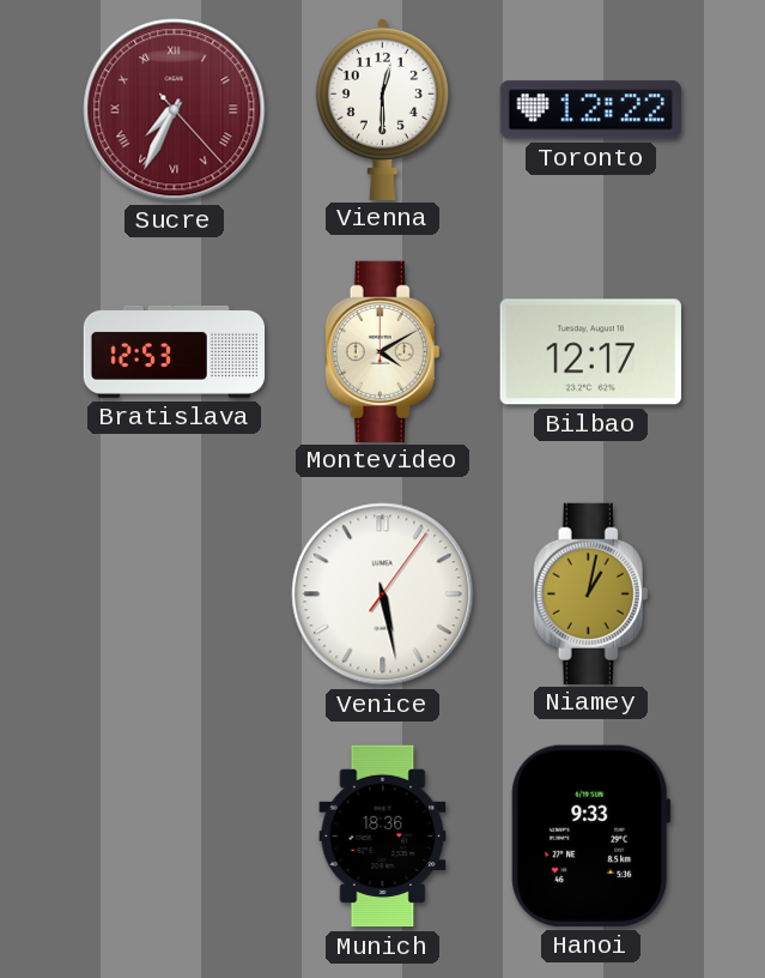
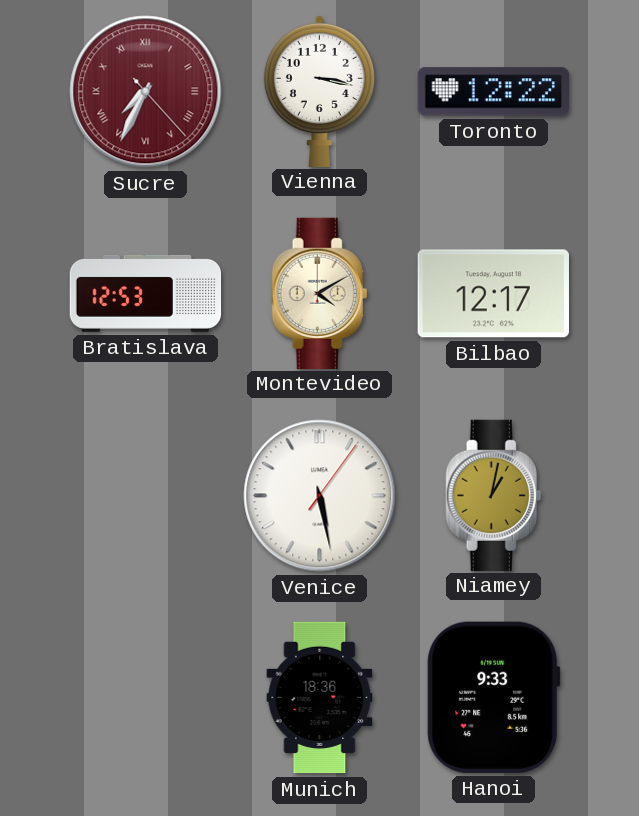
Vienna: 12:30 -> 3:17 (319, 90)
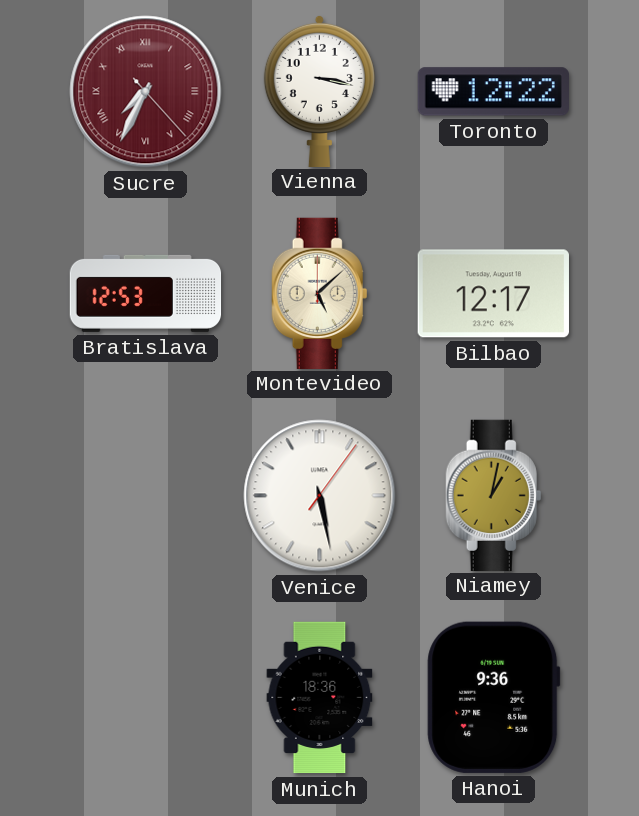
Montevideo: 4:10 -> 5:08 (320, 293)
Hanoi: 9:33 -> 9:36 (494, 697)
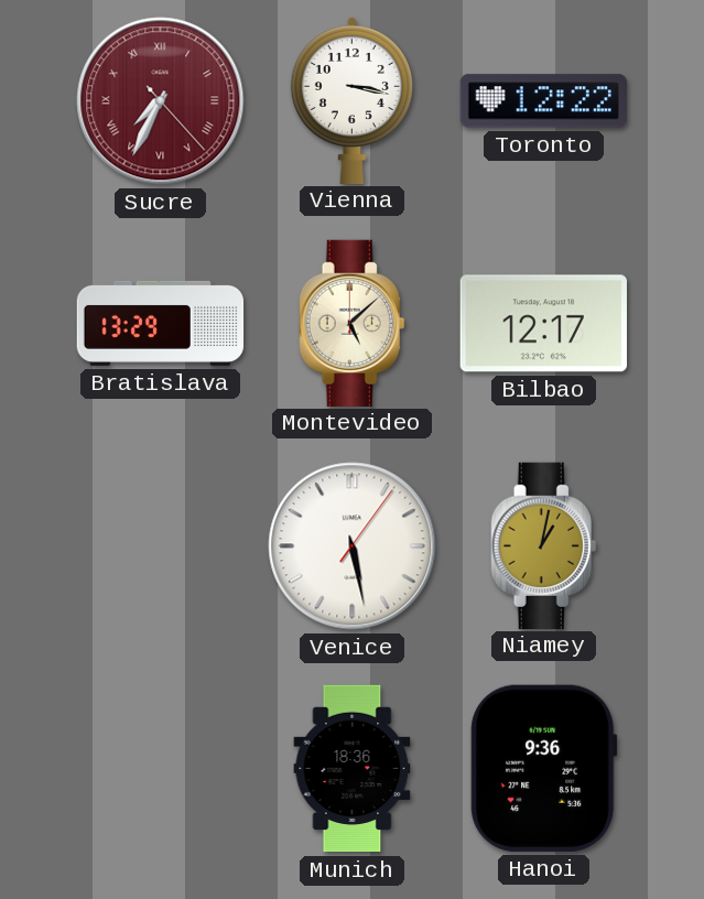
Bratislava: 12:53 -> 13:29 (161, 323)
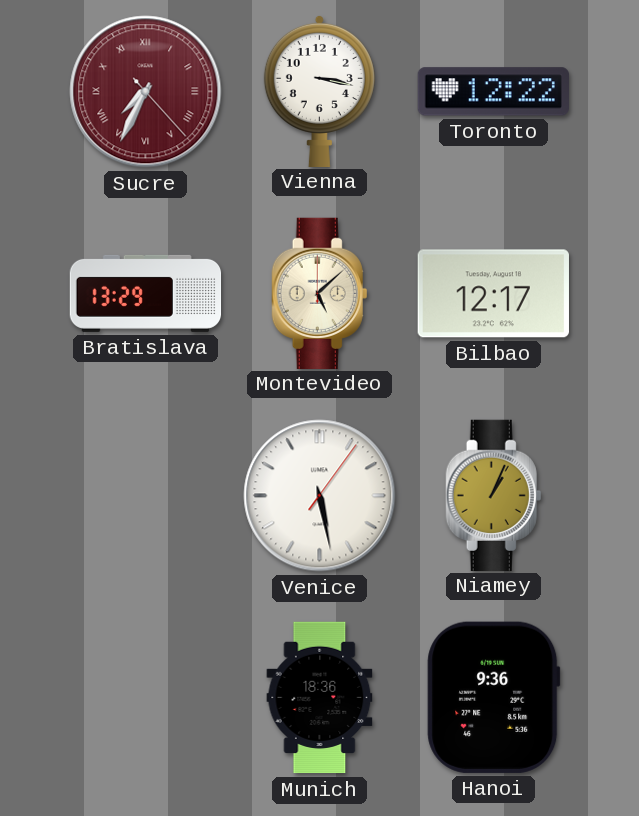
Niamey: 1:02 -> 1:04 (494, 495)
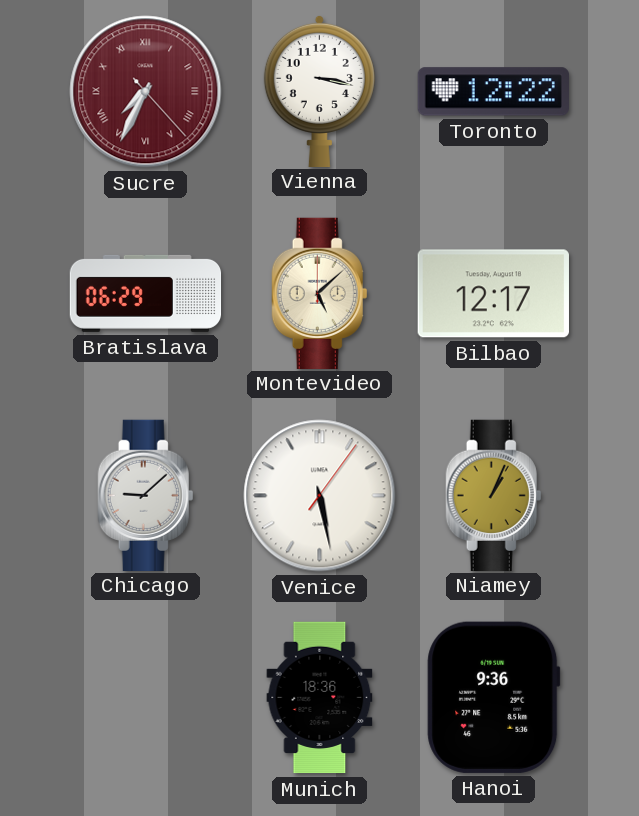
Bratislava: 13:29 -> 06:29 (146, 293)
Chicago: none -> 9:08 (146, 495)
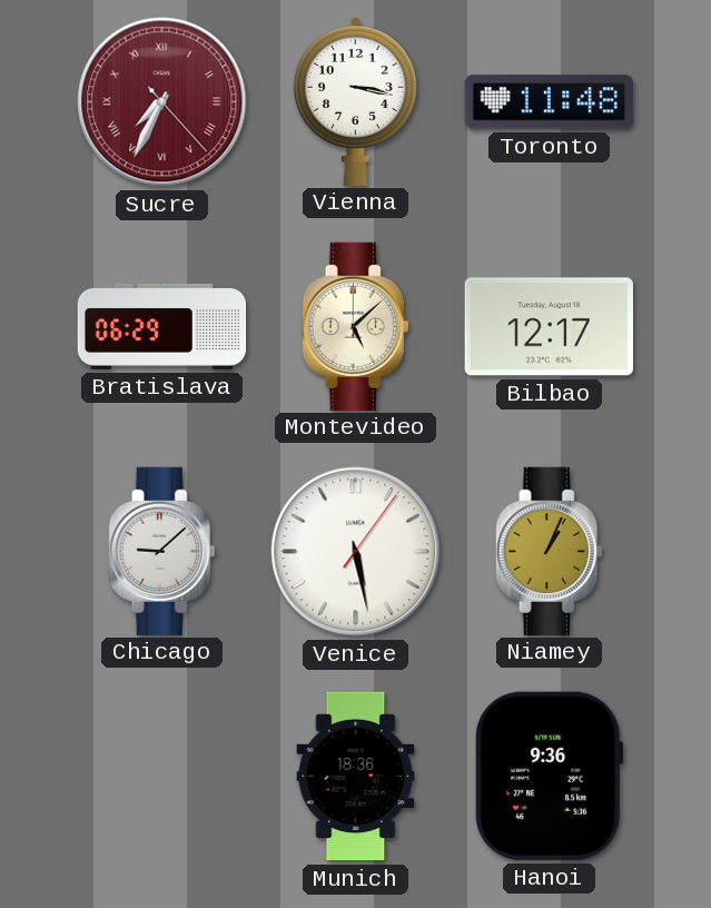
Toronto: 12:22 -> 11:48 (549, 102)
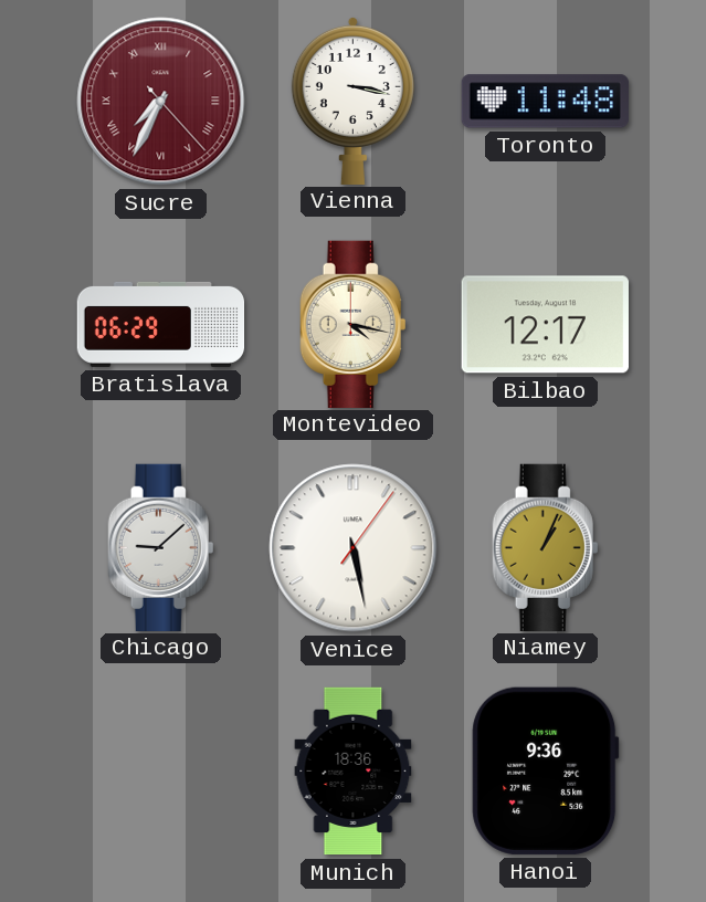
Montevideo: 5:08 -> 4:17 (354, 324)
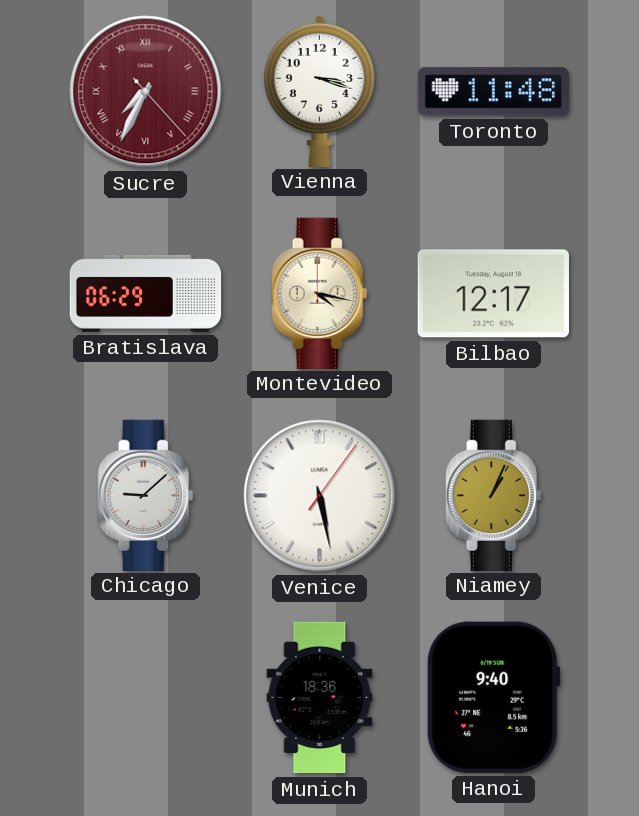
Vienna: 3:17 -> 3:18 (319, 90)
Hanoi: 9:36 -> 9:40 (494, 697)
